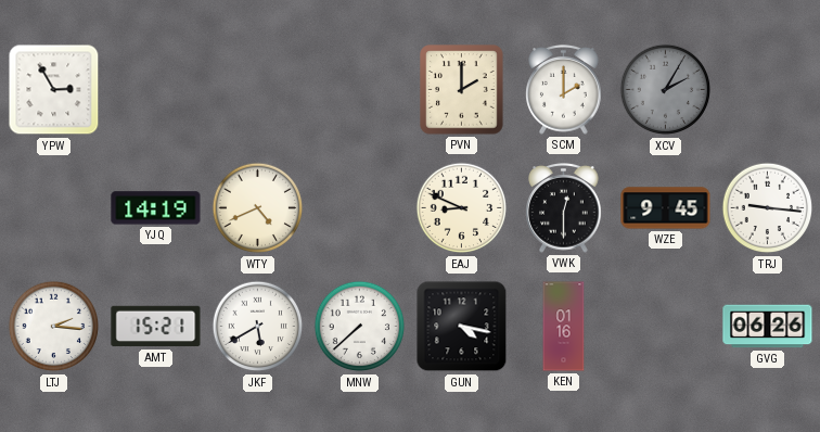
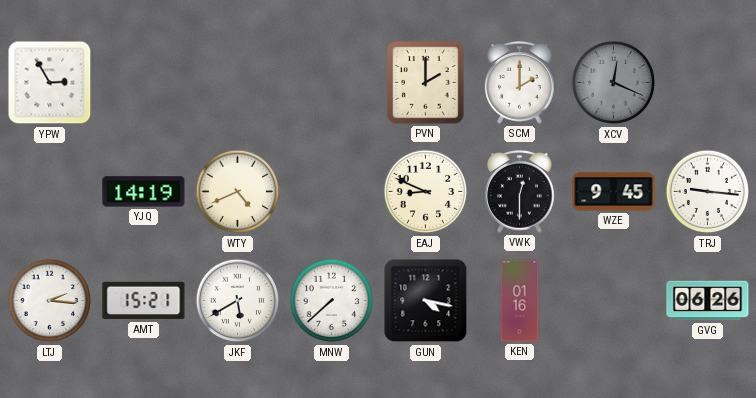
XCV: 2:05 -> 12:19 (614, 83)
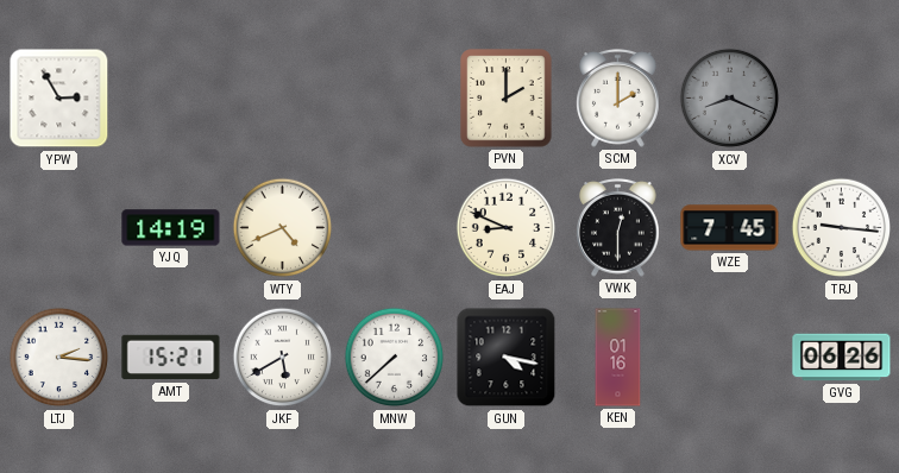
XCV: 12:19 -> 8:19 (730, 99)
WZE: 9:45 -> 7:45 (730, 228)
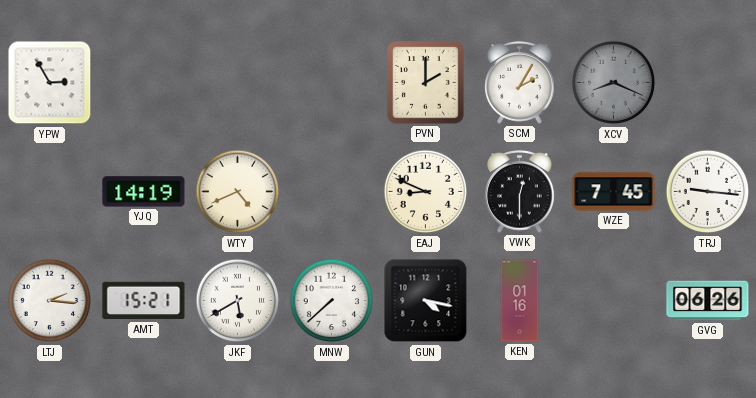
SCM: 2:00 -> 2:05 (520, 83)
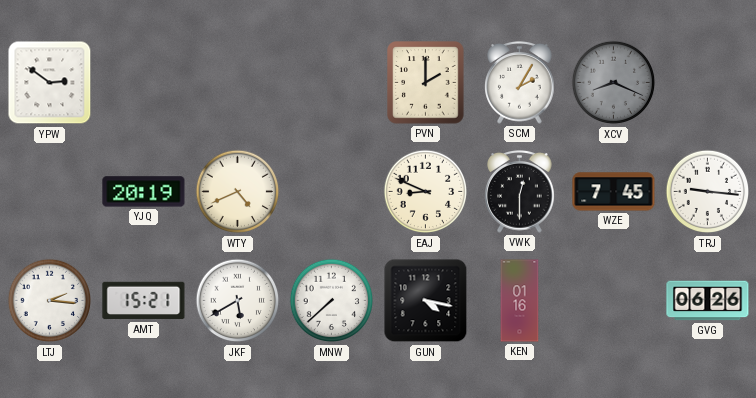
YPW: 2:55 -> 2:51 (50, 83)
YJQ: 14:19 -> 20:19 (144, 192)
